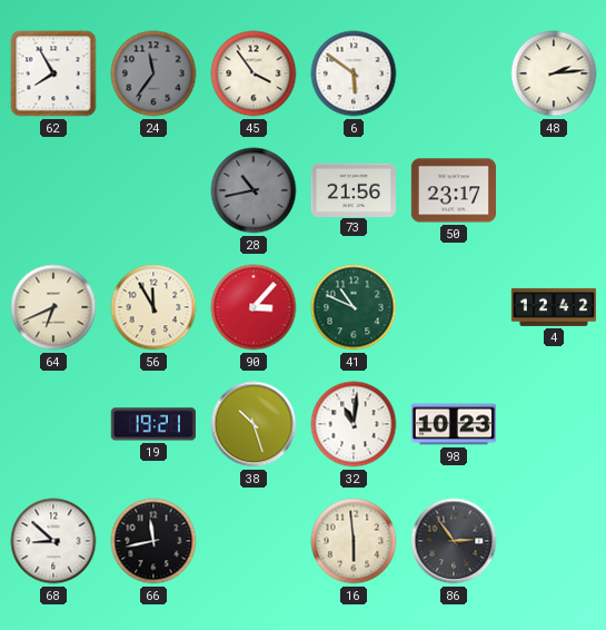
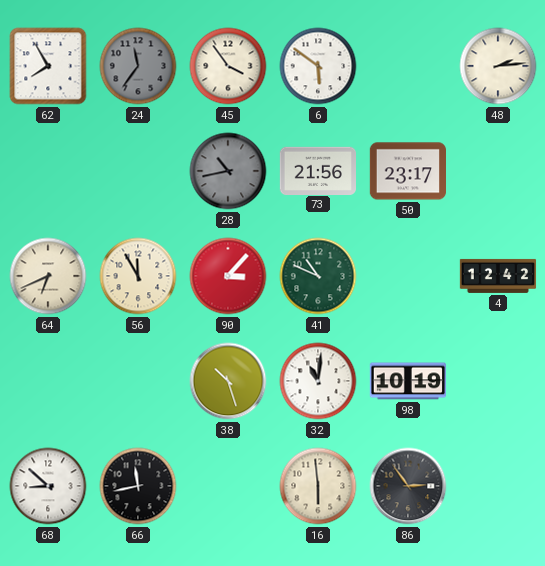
19: 19:21 -> none (153, 424)
98: 10:23 -> 10:19 (407, 381)
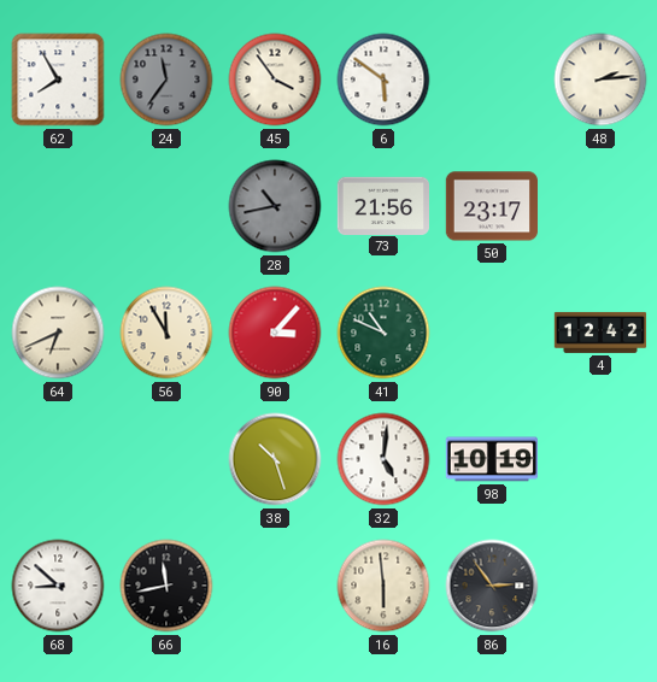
32: 11:01 -> 5:01 (383, 459)
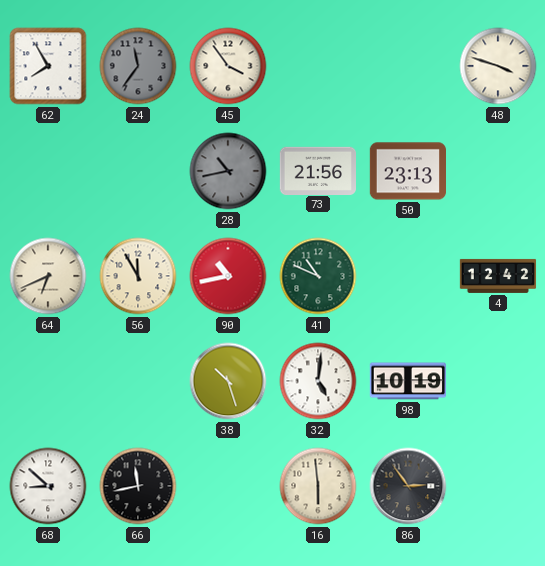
6: 5:51 -> none (383, 80)
48: 2:14 -> 3:48 (498, 66)
50: 23:17 -> 23:13 (407, 171)
90: 3:07 -> 10:43 (228, 276)
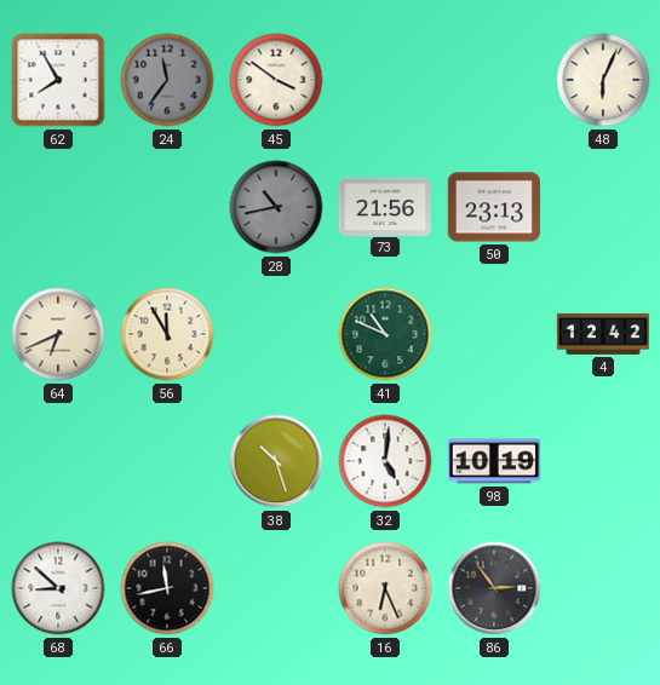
45: 3:54 -> 3:51 (276, 80)
48: 3:48 -> 6:04 (603, 80)
90: 10:43 -> none (228, 276)
16: 5:59 -> 6:26 (385, 588)
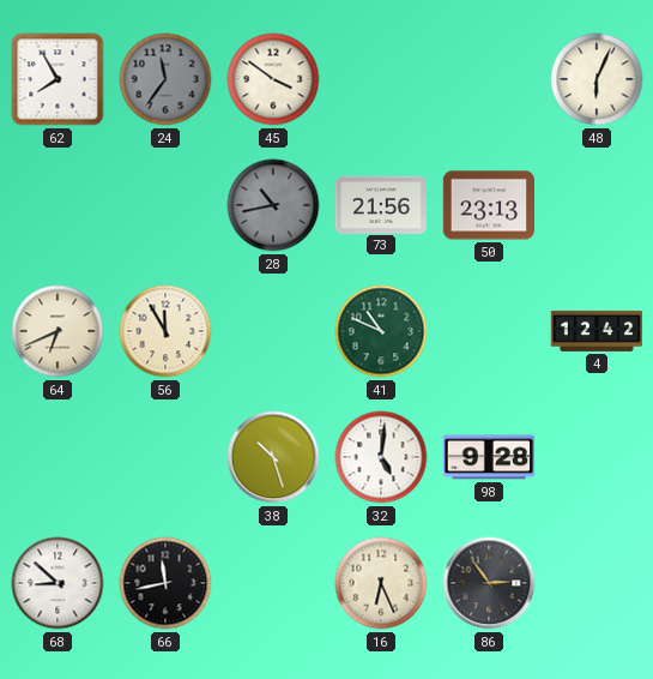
98: 10:19 -> 9:28 (488, 457)
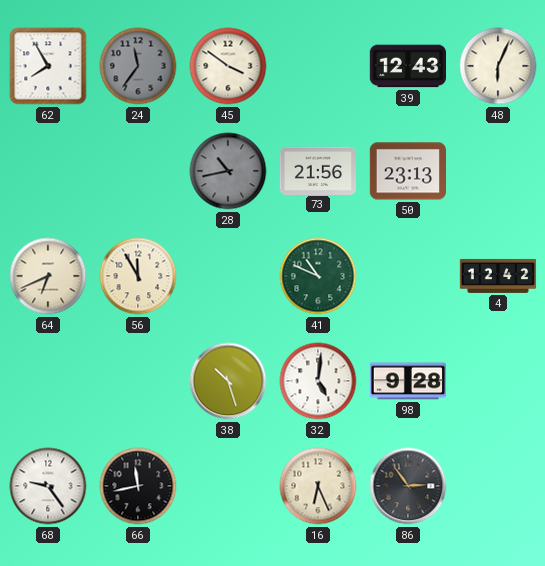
39: none -> 12:43 (407, 66)
68: 8:52 -> 9:24 (48, 486)
